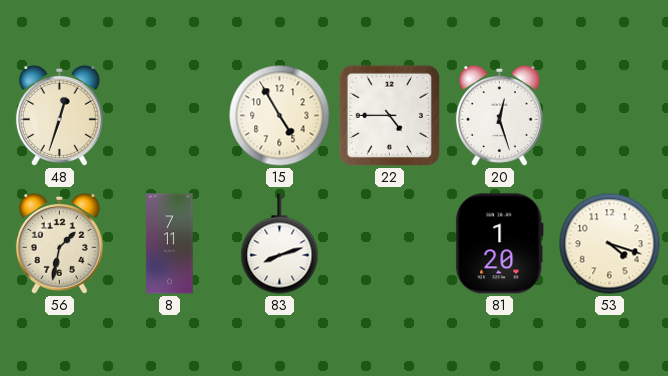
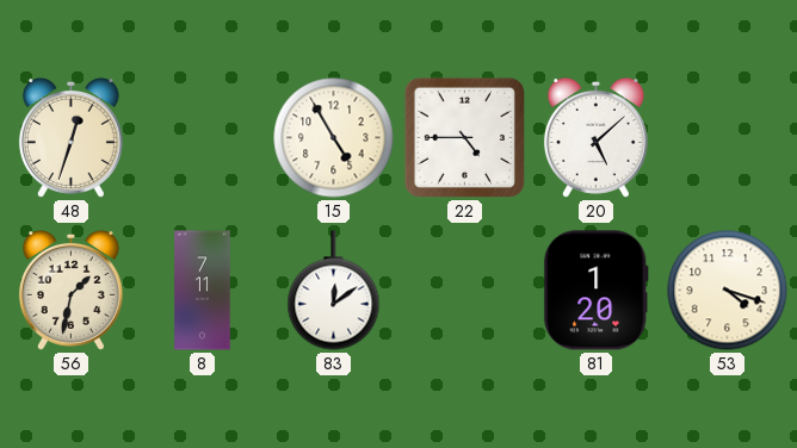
20: 12:27 -> 5:08 (595, 137)
83: 8:12 -> 12:09 (334, 291)
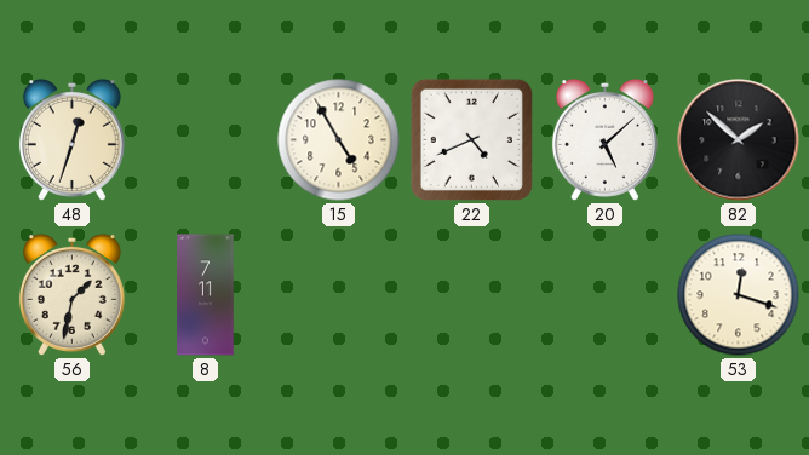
22: 4:45 -> 4:41 (471, 139)
82: none -> 1:52 (739, 140)
83: 12:09 -> none (334, 291)
81: 1:20 -> none (595, 291)
53: 4:18 -> 12:18 (739, 295)
